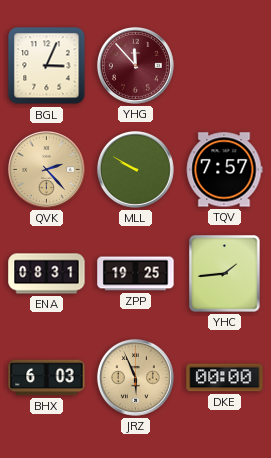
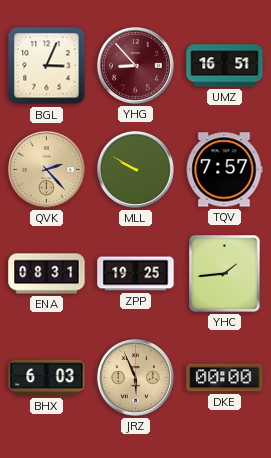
YHG: 11:53 -> 8:53 (135, 65)
UMZ: none -> 16:51 (225, 66)
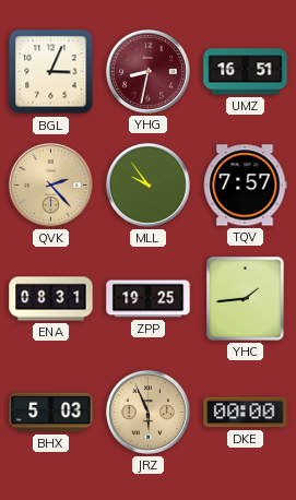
YHG: 8:53 -> 8:32 (147, 71)
MLL: 9:50 -> 9:54 (147, 184)
BHX: 6:03 -> 5:03 (51, 413)
